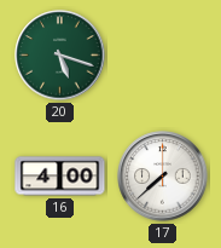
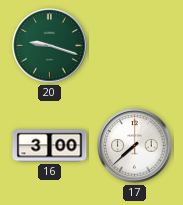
20: 5:18 -> 9:18 (50, 46)
16: 4:00 -> 3:00 (50, 146)
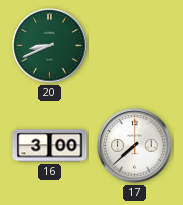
20: 9:18 -> 8:41 (50, 46)
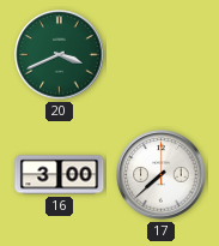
20: 8:41 -> 3:41 (60, 55)
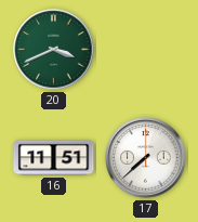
16: 3:00 -> 11:51 (54, 158)
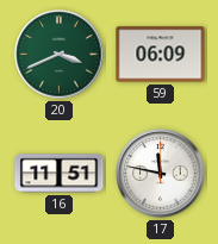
59: none -> 06:09 (161, 55)
17: 7:38 -> 11:47 (161, 174)
